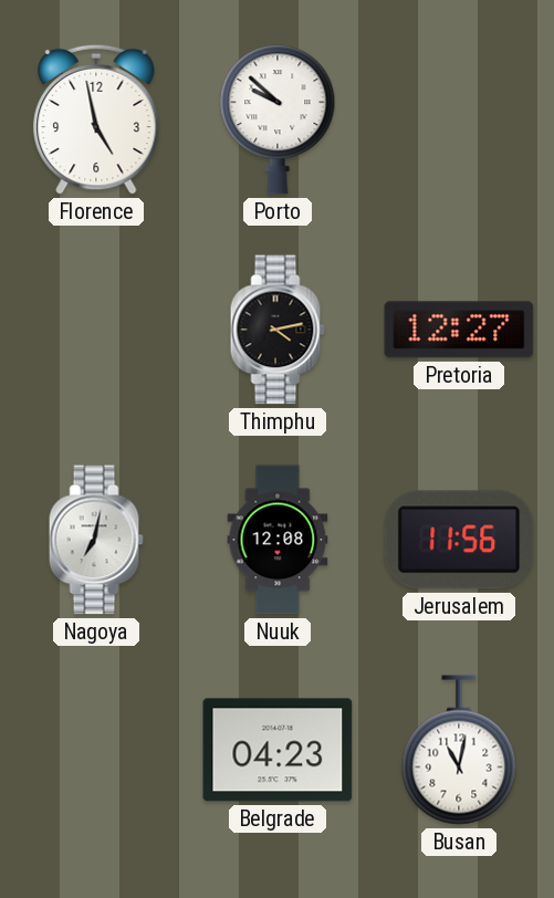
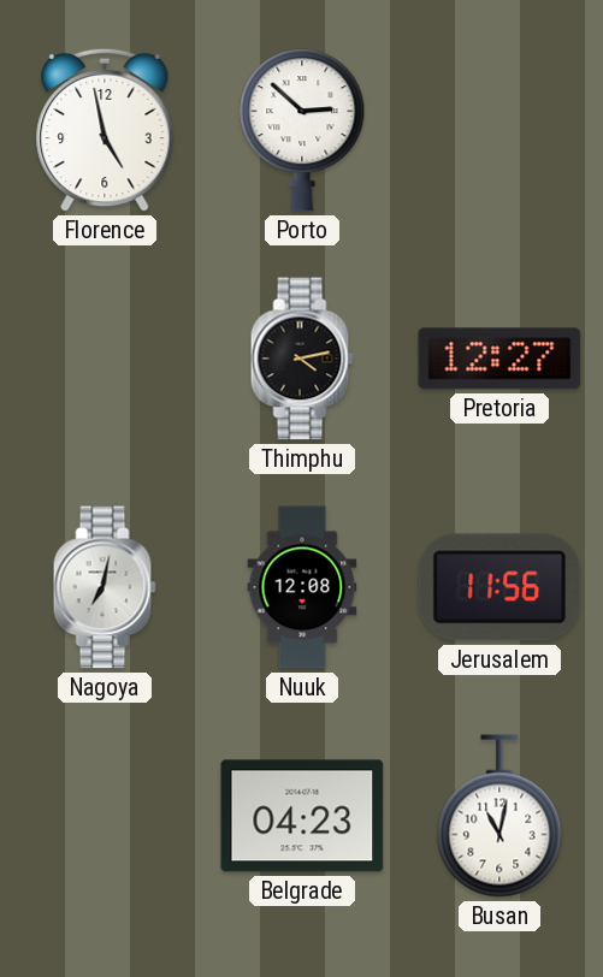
Porto: 9:52 -> 2:52 (302, 130)
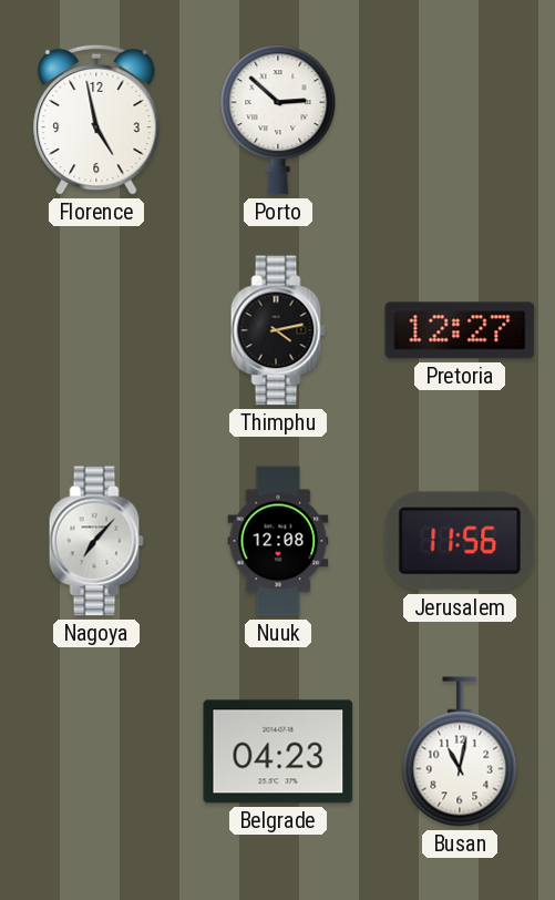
Nagoya: 7:02 -> 7:07 (96, 541)
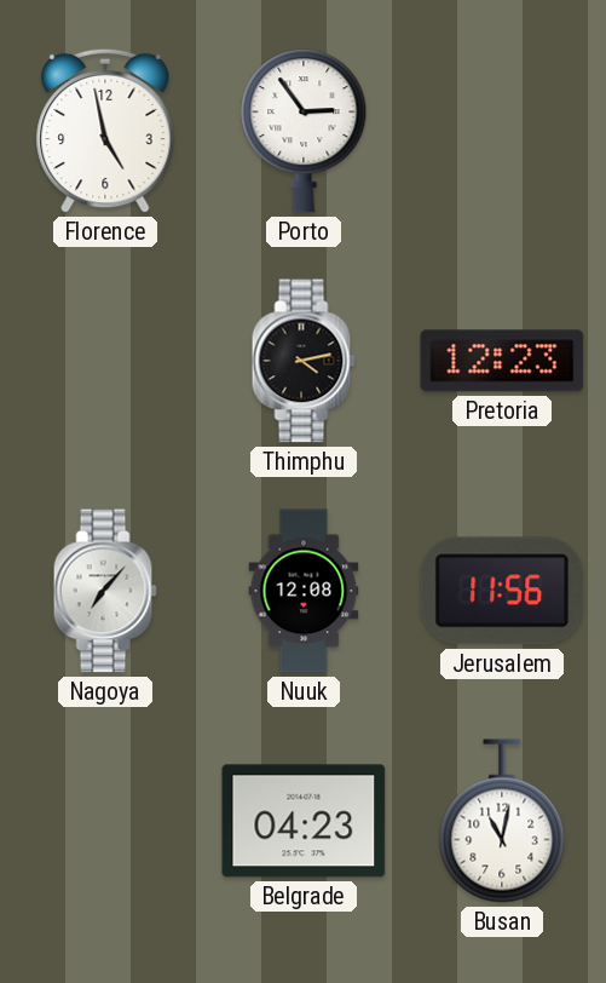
Porto: 2:52 -> 2:54 (304, 131)
Pretoria: 12:27 -> 12:23 (502, 361)
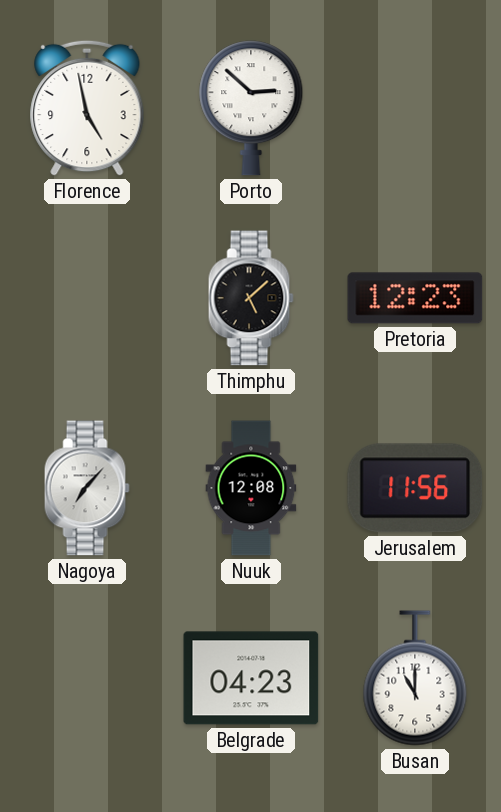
Porto: 2:54 -> 2:52 (251, 108)
Thimphu: 4:13 -> 5:08 (251, 298)
Busan: 11:02 -> 11:00 (415, 678)
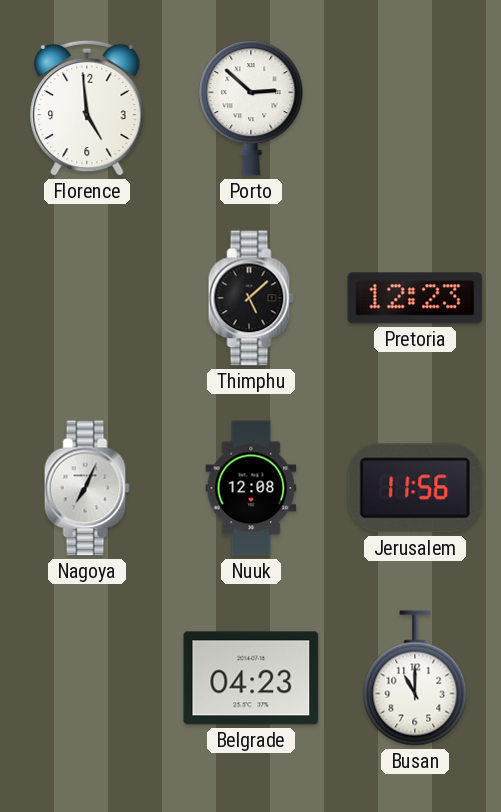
Florence: 4:58 -> 4:59 (87, 108)
Nagoya: 7:07 -> 7:04 (87, 488)
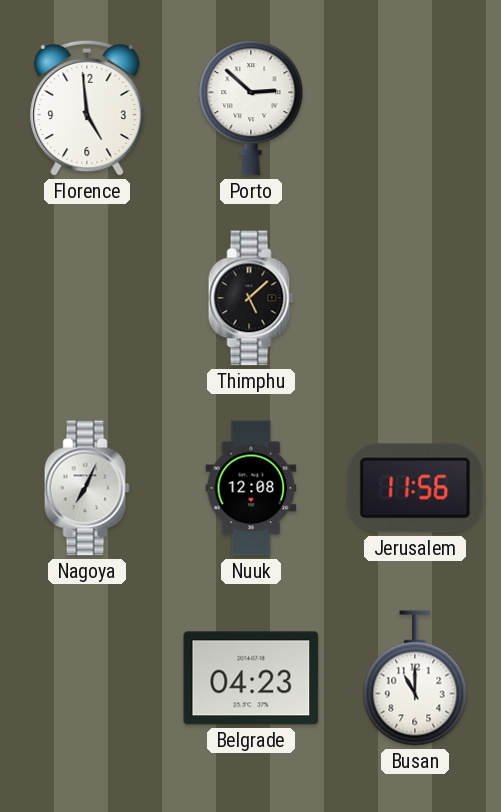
Pretoria: 12:23 -> none (415, 298)
